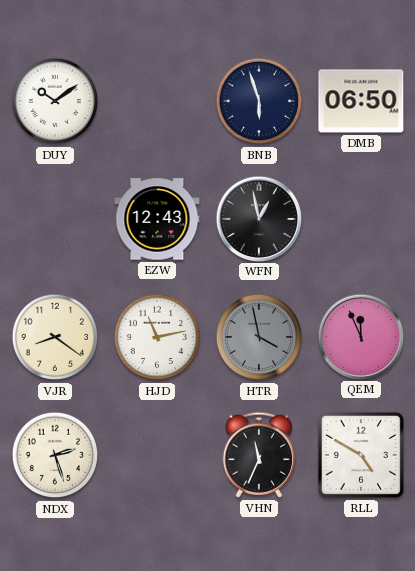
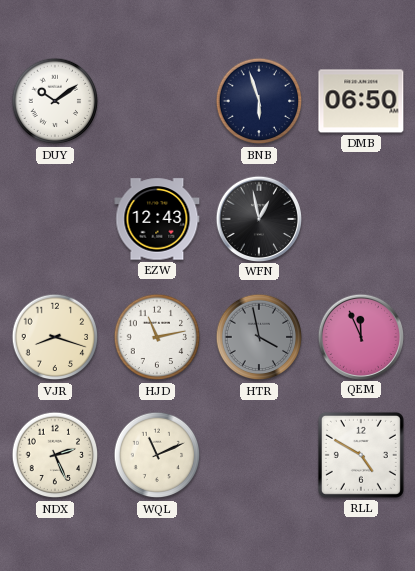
VJR: 8:21 -> 8:18 (55, 337)
NDX: 2:27 -> 2:26 (55, 455)
WQL: none -> 11:11 (157, 455)
VHN: 11:34 -> none (259, 455)
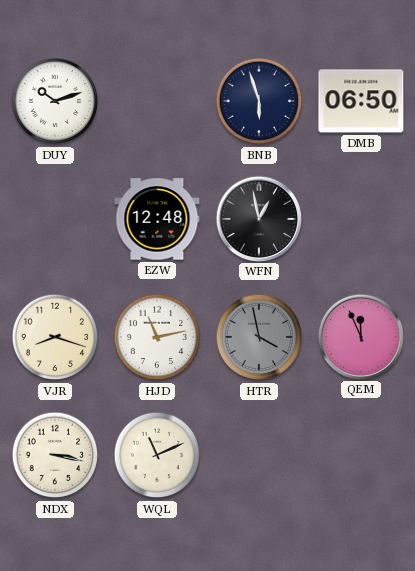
DUY: 10:09 -> 10:12 (55, 101)
EZW: 12:43 -> 12:48 (157, 219)
NDX: 2:26 -> 3:17 (55, 455)
RLL: 4:50 -> none (361, 455)
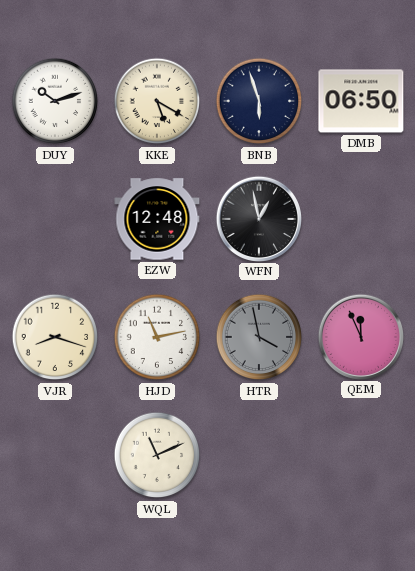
KKE: none -> 5:20 (157, 101)
NDX: 3:17 -> none (55, 455)
